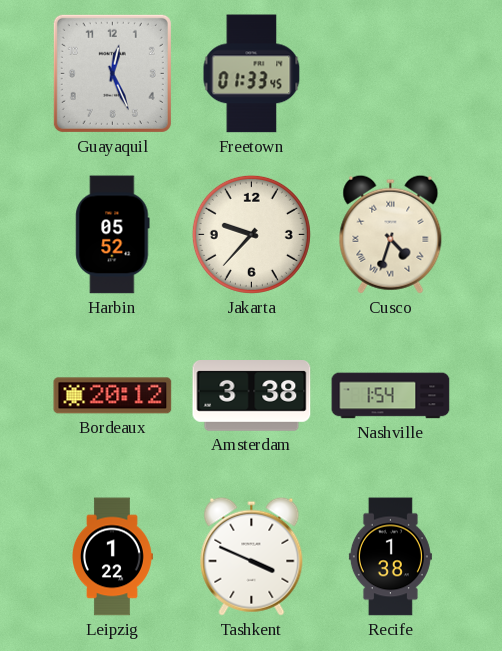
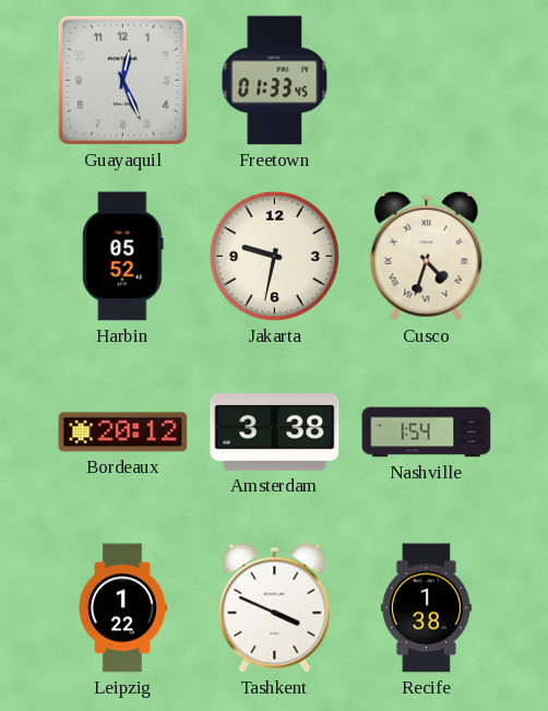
Jakarta: 9:37 -> 9:32 (274, 256)
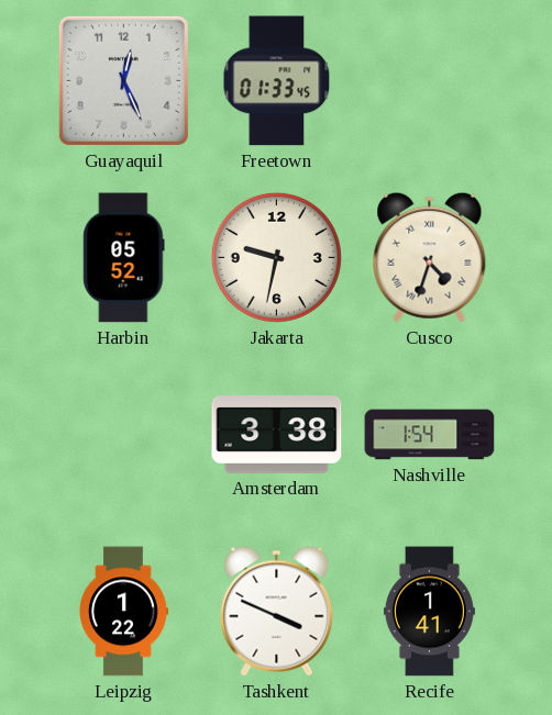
Bordeaux: 20:12 -> none (123, 432)
Recife: 1:38 -> 1:41 (429, 612)
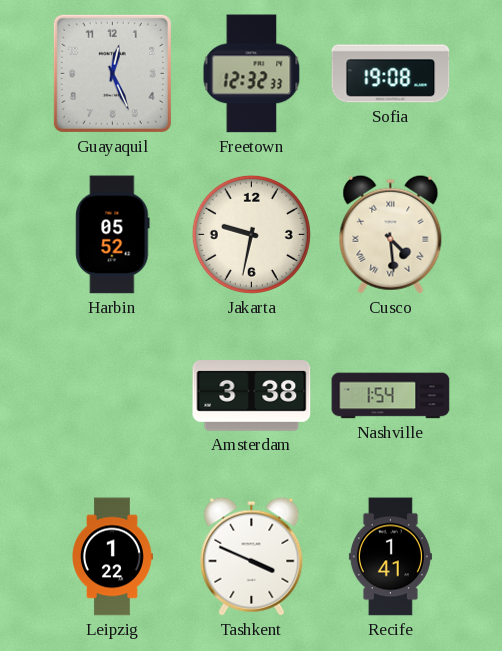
Freetown: 01:33 -> 12:32 (252, 74)
Sofia: none -> 19:08 (391, 74)
Cusco: 4:33 -> 4:29 (391, 234)
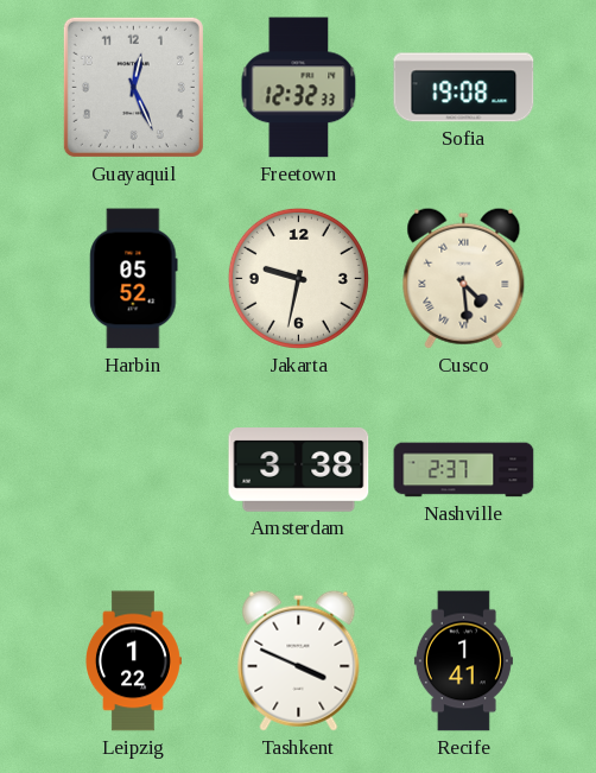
Nashville: 1:54 -> 2:37 (464, 470)
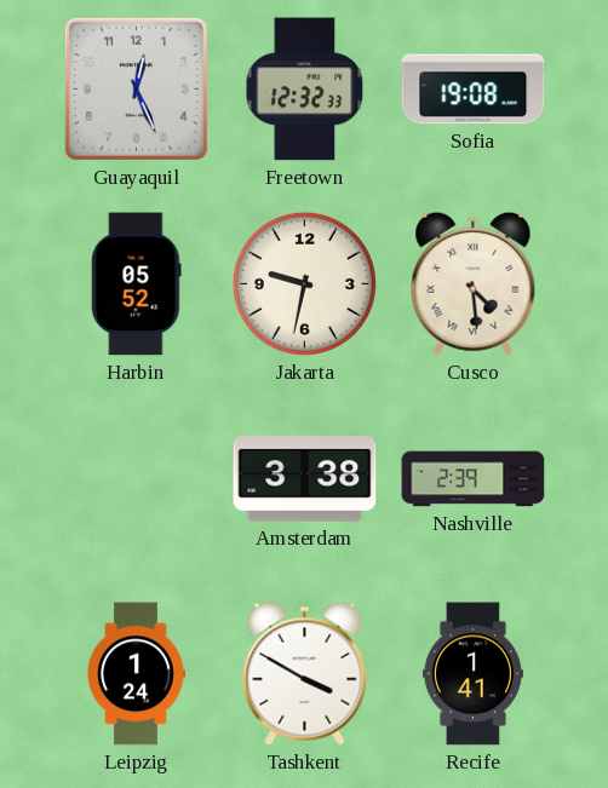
Nashville: 2:37 -> 2:39 (474, 479)
Leipzig: 1:22 -> 1:24 (137, 674)
Tashkent: 3:49 -> 3:50 (305, 673)
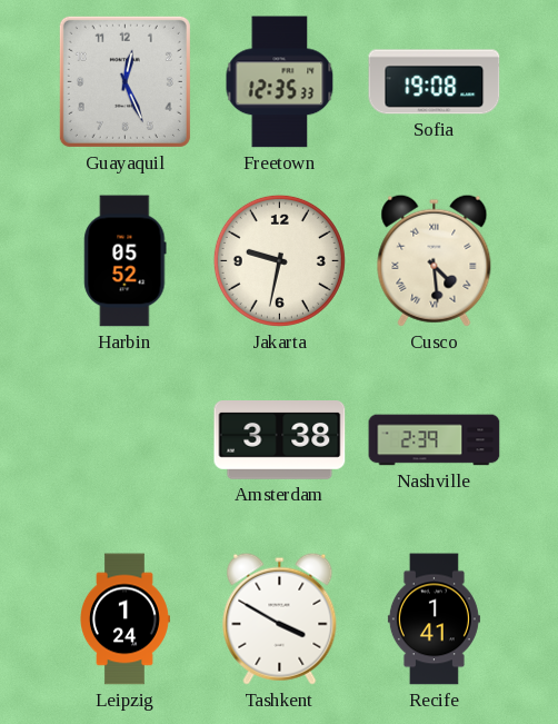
Freetown: 12:32 -> 12:35 (280, 82)
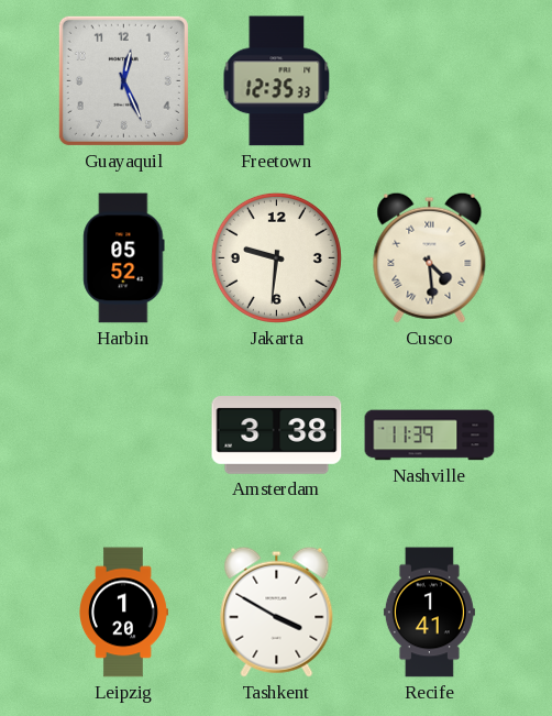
Sofia: 19:08 -> none (435, 82)
Jakarta: 9:32 -> 9:31 (276, 257)
Nashville: 2:39 -> 11:39 (430, 436)
Leipzig: 1:24 -> 1:20 (124, 613)
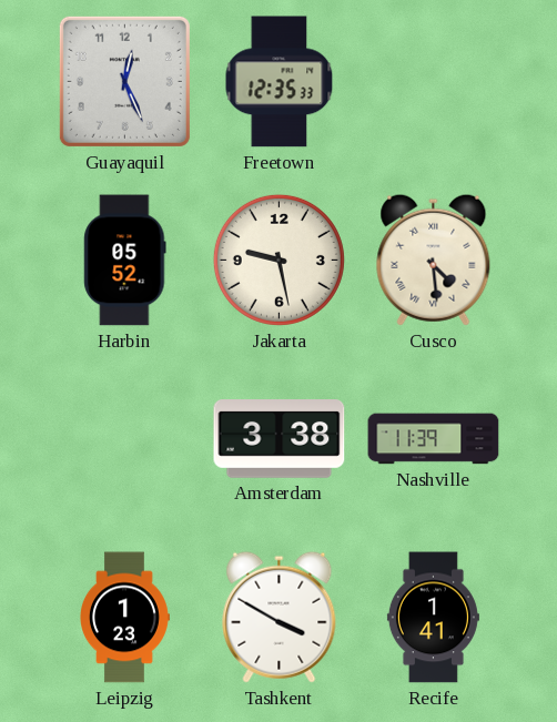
Jakarta: 9:31 -> 9:28 (278, 260)
Leipzig: 1:20 -> 1:23 (125, 618)
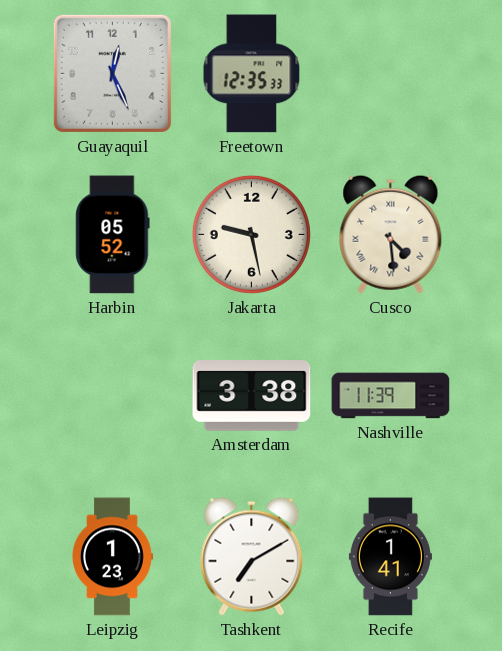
Tashkent: 3:50 -> 7:10 (252, 556)
